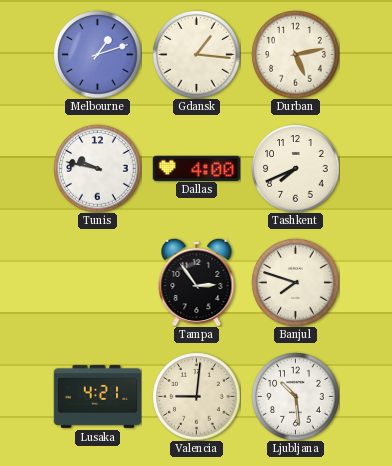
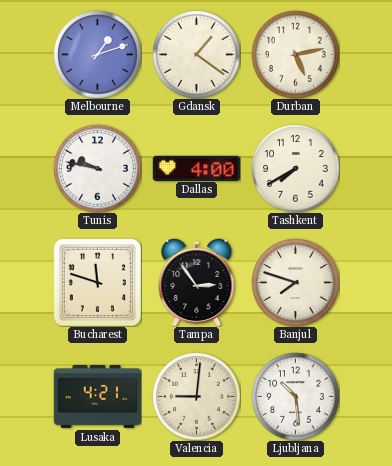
Gdansk: 1:16 -> 1:21 (196, 54)
Tashkent: 7:41 -> 7:40 (295, 168)
Bucharest: none -> 11:48 (97, 282)
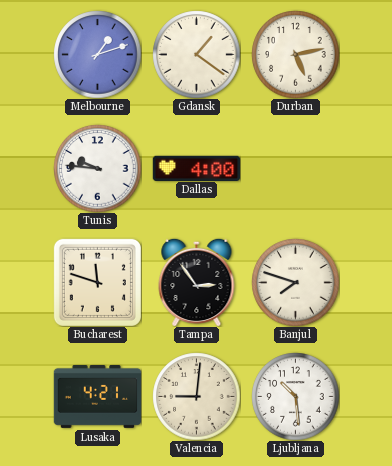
Tunis: 9:47 -> 9:46 (97, 168)
Tashkent: 7:40 -> none (295, 168)
